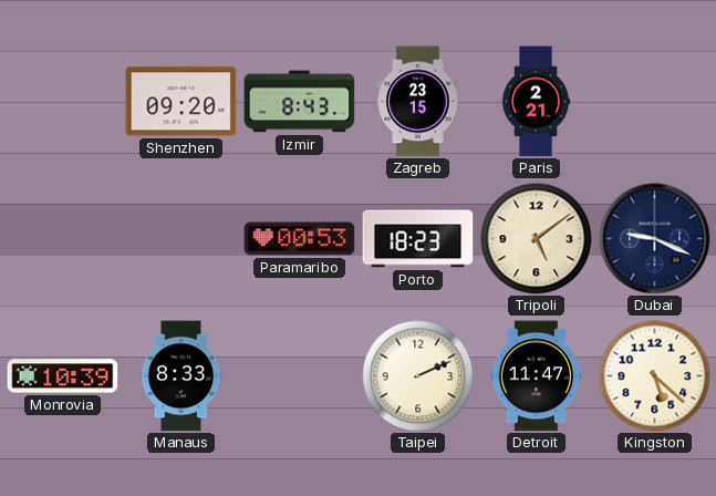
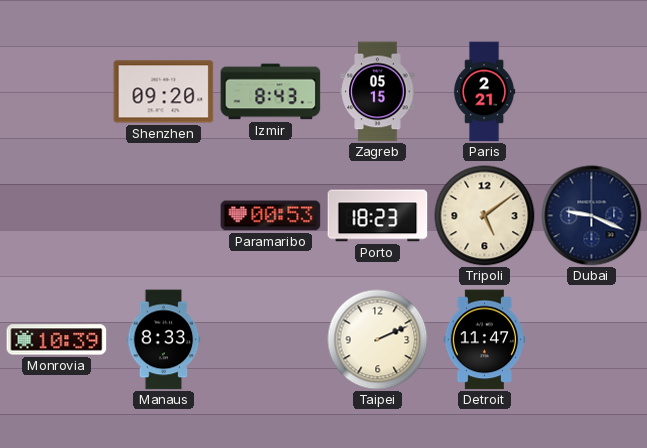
Zagreb: 23:15 -> 05:15 (378, 92)
Kingston: 5:22 -> none (655, 376)
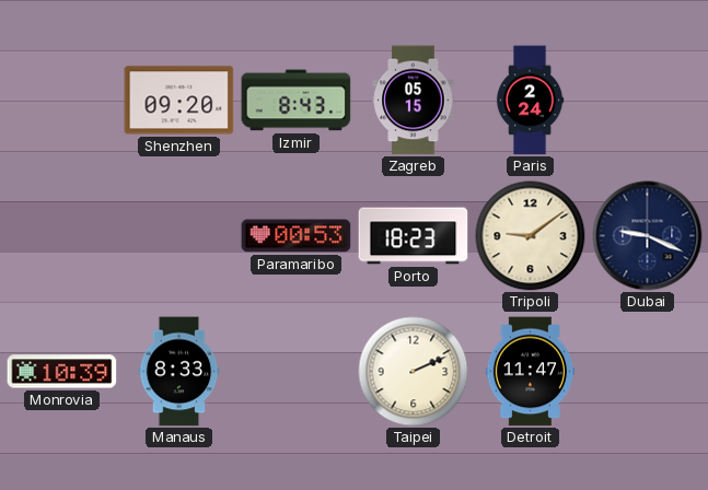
Paris: 2:21 -> 2:24 (530, 101)
Tripoli: 5:09 -> 9:09 (531, 236)
